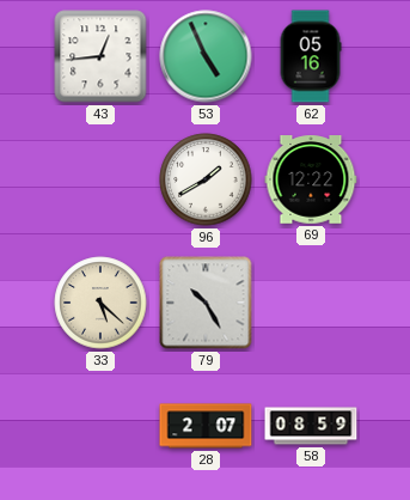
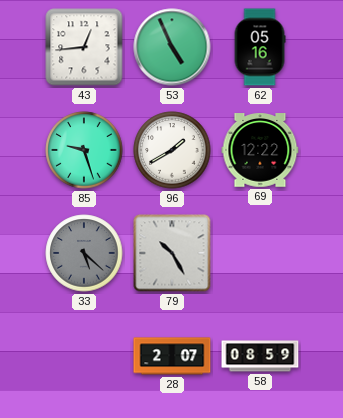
85: none -> 9:27 (84, 150)
33 dial: cream -> grey (84, 253)
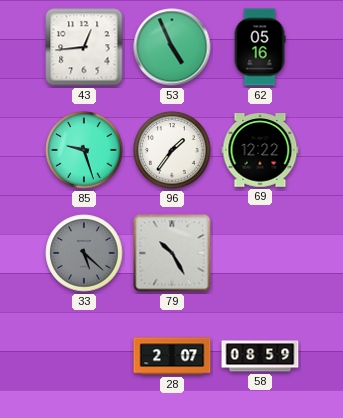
96: 1:40 -> 1:36 (172, 150)
